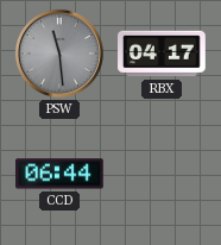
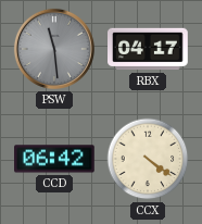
CCD: 06:44 -> 06:42 (55, 159)
CCX: none -> 4:21 (148, 159)
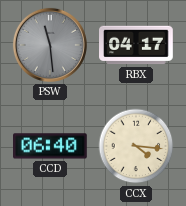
CCD: 06:42 -> 06:40 (51, 146)
CCX: 4:21 -> 4:16 (136, 146)
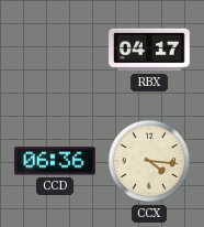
PSW: 11:29 -> none (50, 45)
CCD: 06:40 -> 06:36 (56, 161)
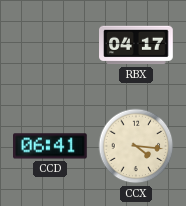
CCD: 06:36 -> 06:41 (51, 146)
